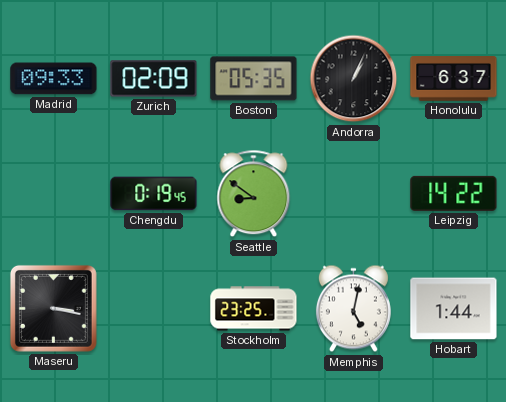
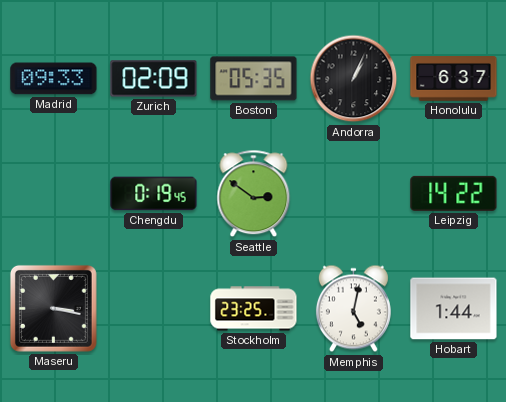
Seattle: 8:51 -> 2:51 (254, 194)
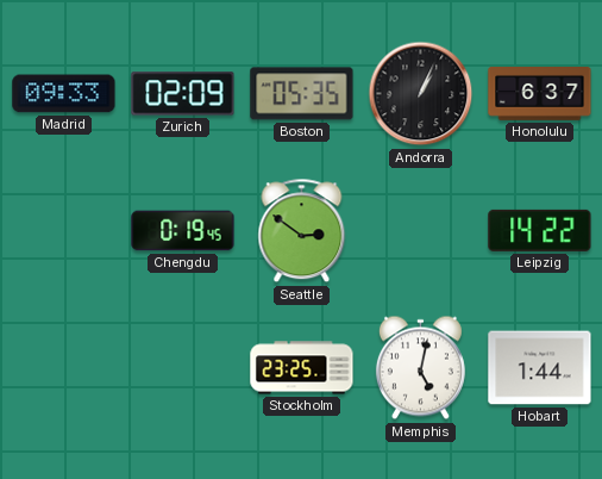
Maseru: 3:17 -> none (53, 308)
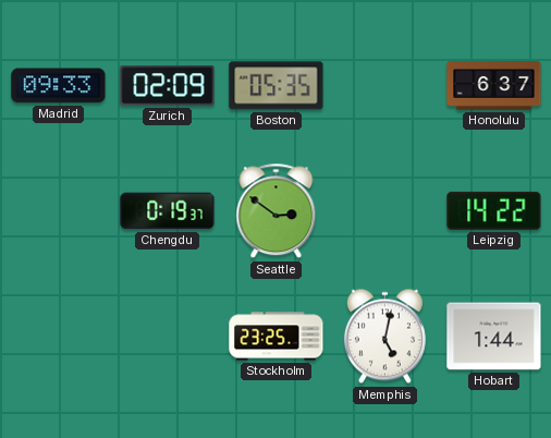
Andorra: 1:04 -> none (421, 94)
Chengdu: 0:19:45 -> 0:19:37 (168, 211)
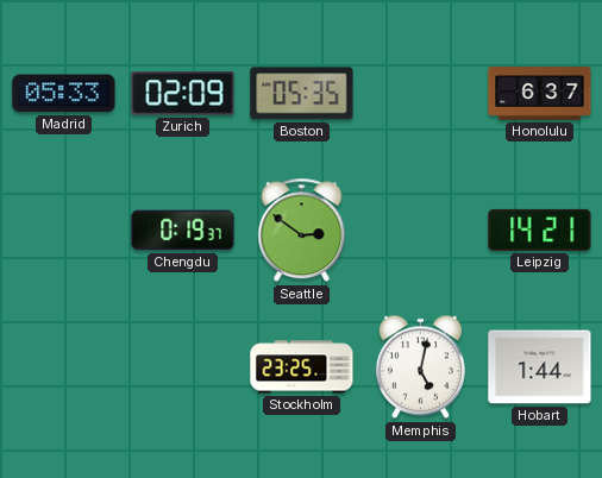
Madrid: 09:33 -> 05:33 (64, 94)
Leipzig: 14:22 -> 14:21 (540, 229)
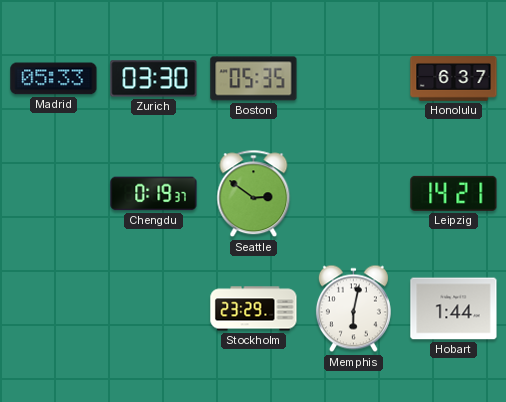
Zurich: 02:09 -> 03:30 (154, 79)
Stockholm: 23:25 -> 23:29 (254, 309)
Memphis: 5:02 -> 6:02 (353, 309)
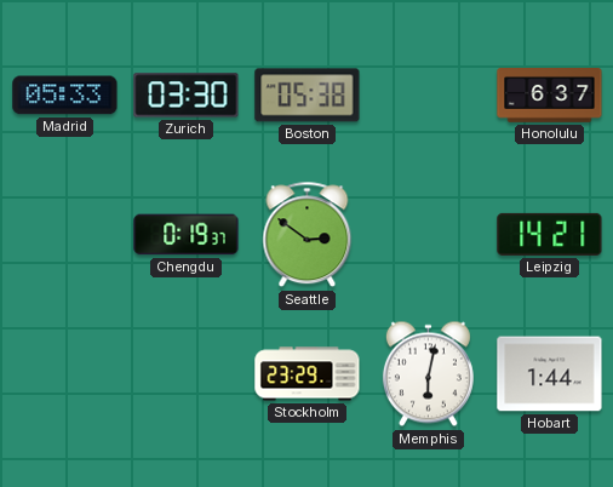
Boston: 05:35 -> 05:38 (308, 96)
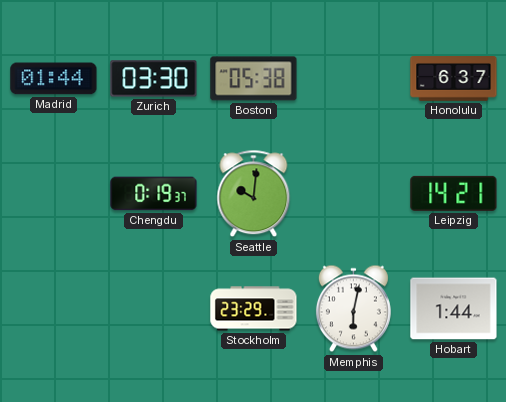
Madrid: 05:33 -> 01:44 (54, 79)
Seattle: 2:51 -> 10:01 (254, 194)
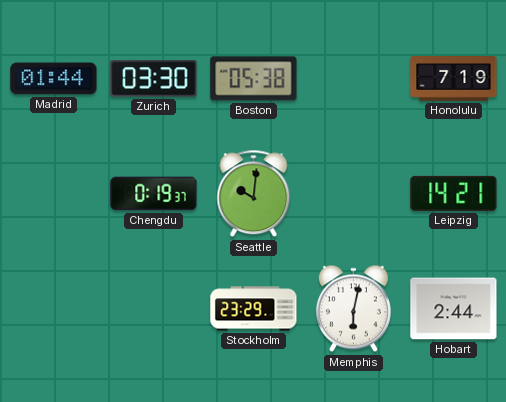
Honolulu: 6:37 -> 7:19 (454, 79)
Hobart: 1:44 -> 2:44 (454, 309)
